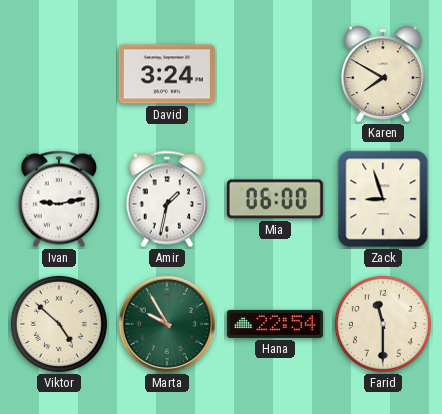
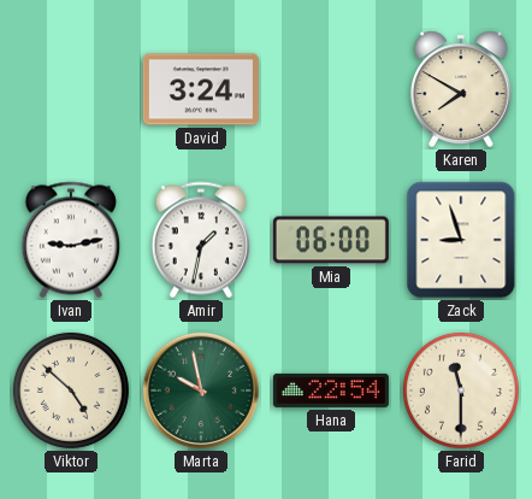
Marta: 9:55 -> 9:58 (201, 391)
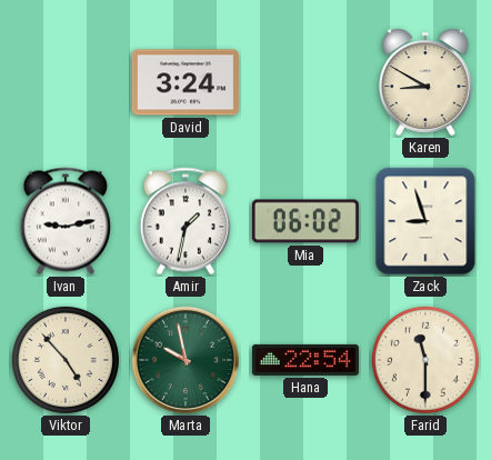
Karen: 7:50 -> 8:50 (425, 82)
Mia: 06:00 -> 06:02 (305, 221)
Viktor: 4:52 -> 4:53 (66, 360)
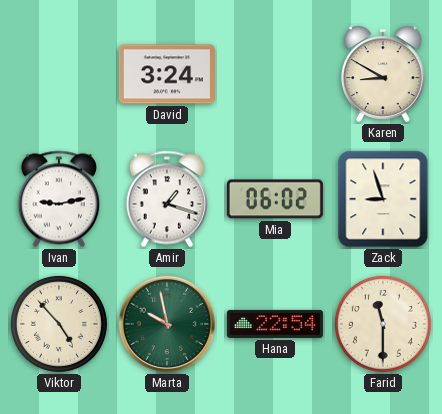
Amir: 1:32 -> 1:18 (167, 199)
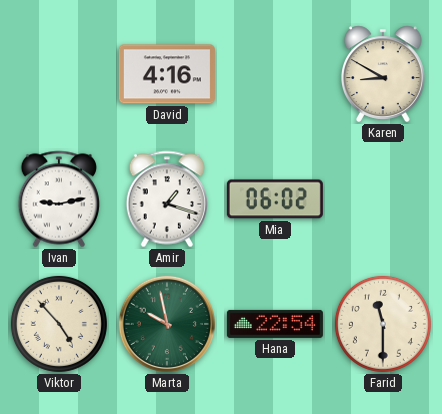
David: 3:24 -> 4:16 (167, 74)
Zack: 8:57 -> none (383, 199)
